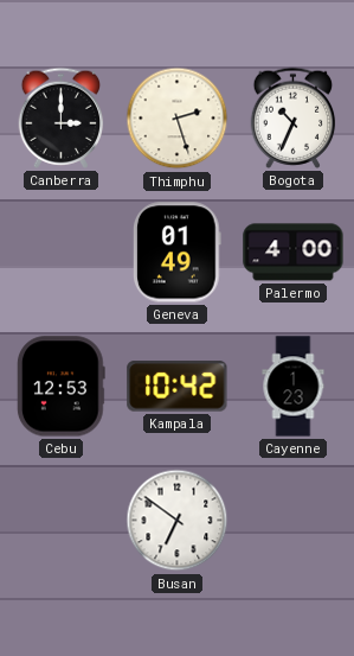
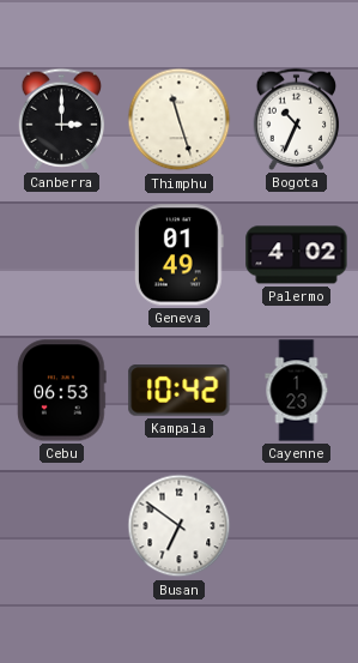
Thimphu: 2:27 -> 11:27 (180, 120)
Palermo: 4:00 -> 4:02 (297, 255)
Cebu: 12:53 -> 06:53 (61, 391)
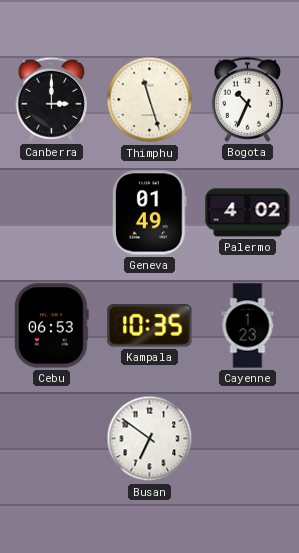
Kampala: 10:42 -> 10:35 (150, 326)
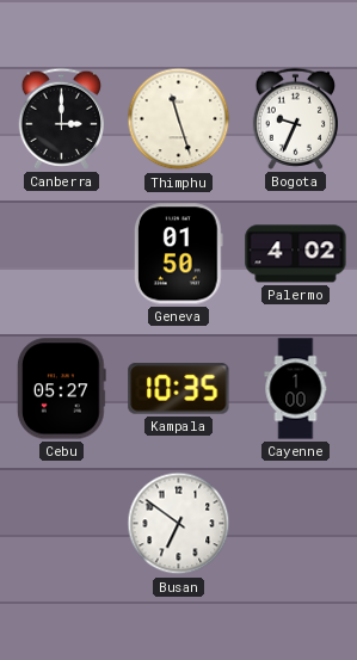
Bogota: 10:34 -> 9:34 (296, 118)
Geneva: 01:49 -> 01:50 (178, 254)
Cebu: 06:53 -> 05:27 (61, 389)
Cayenne: 1:23 -> 1:00 (296, 389)
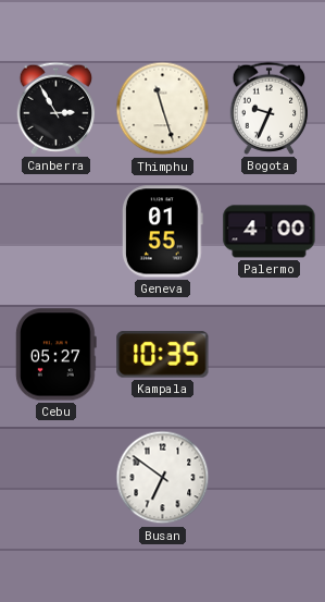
Canberra: 3:00 -> 2:55 (57, 108)
Geneva: 01:50 -> 01:55 (162, 232)
Palermo: 4:02 -> 4:00 (270, 232)
Cayenne: 1:00 -> none (296, 389)
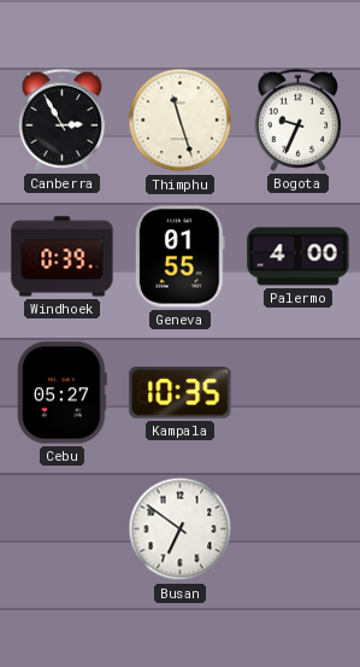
Windhoek: none -> 0:39 (63, 257)
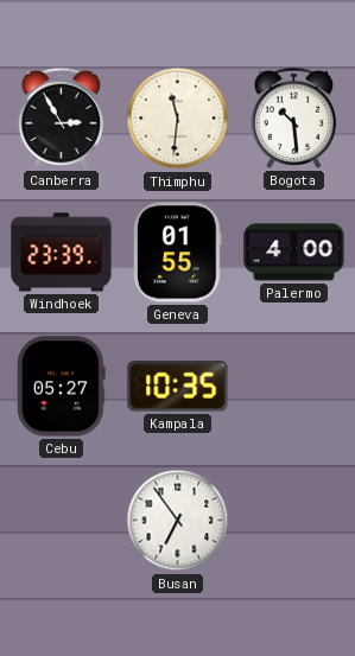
Thimphu: 11:27 -> 11:31 (178, 119)
Bogota: 9:34 -> 10:29 (294, 117)
Windhoek: 0:39 -> 23:39 (62, 253)
Busan: 6:51 -> 6:54 (178, 521)
